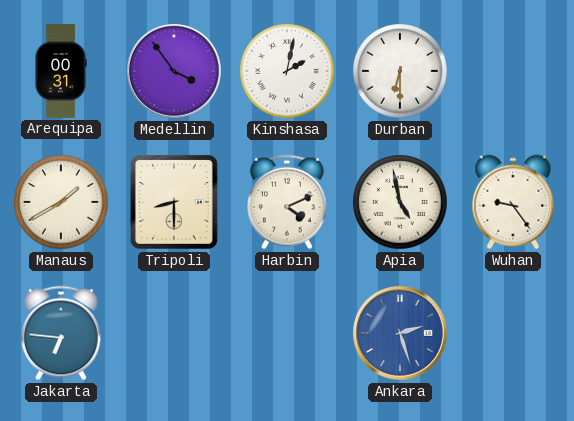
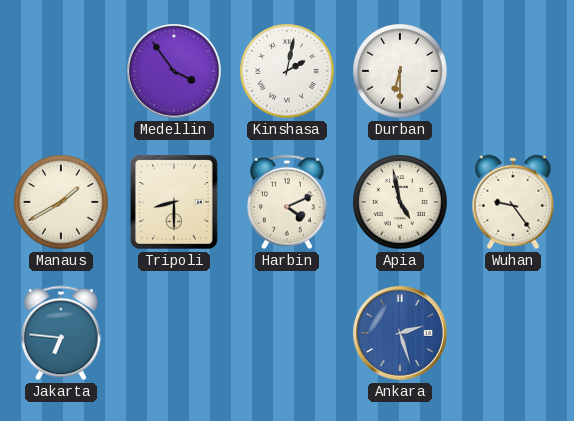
Arequipa: 00:31 -> none (61, 72)
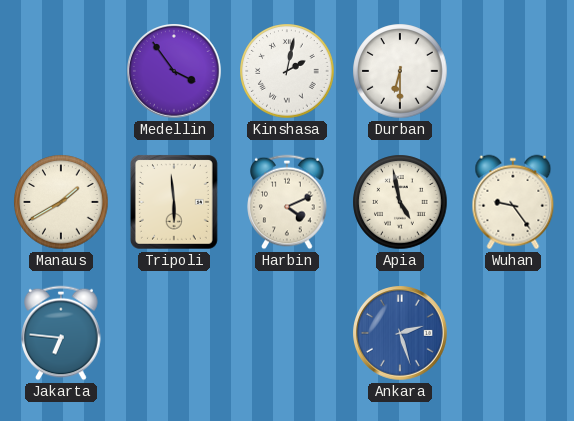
Tripoli: 8:30 -> 5:59 (174, 202)
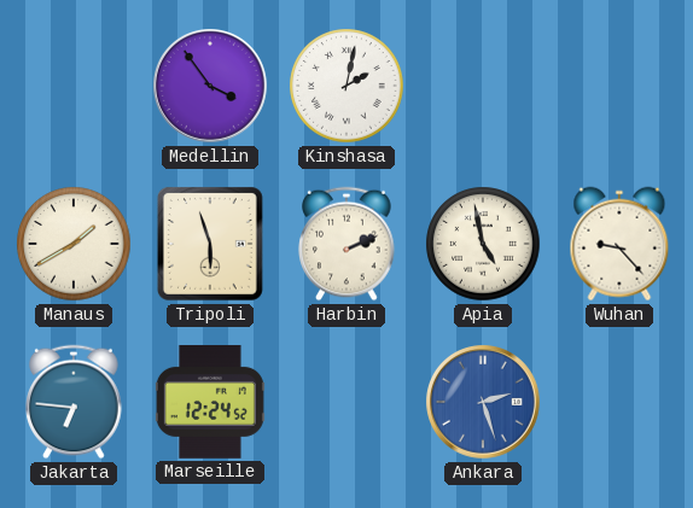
Durban: 6:30 -> none (400, 71)
Tripoli: 5:59 -> 5:57 (210, 244)
Harbin: 4:11 -> 2:11 (346, 244)
Wuhan: 9:24 -> 9:23 (619, 244)
Marseille: none -> 12:24 (210, 402)
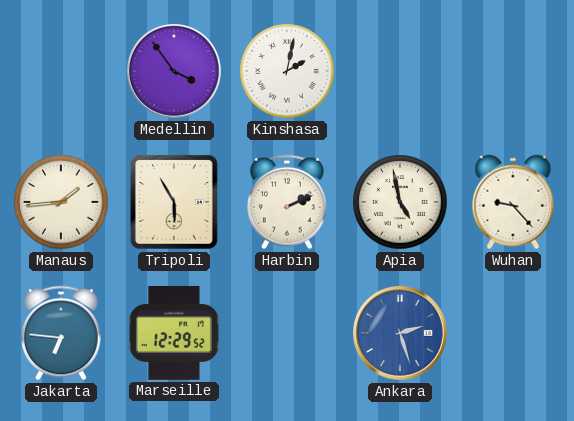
Manaus: 1:40 -> 1:44 (61, 202)
Tripoli: 5:57 -> 5:55 (174, 202)
Marseille: 12:24 -> 12:29 (174, 333)
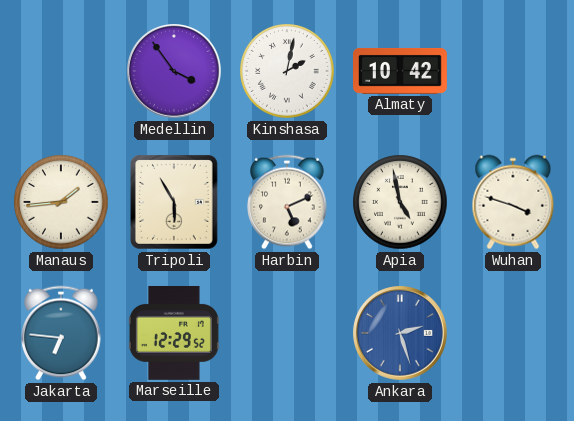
Almaty: none -> 10:42 (401, 71)
Harbin: 2:11 -> 5:11 (287, 202)
Wuhan: 9:23 -> 3:48 (513, 202)
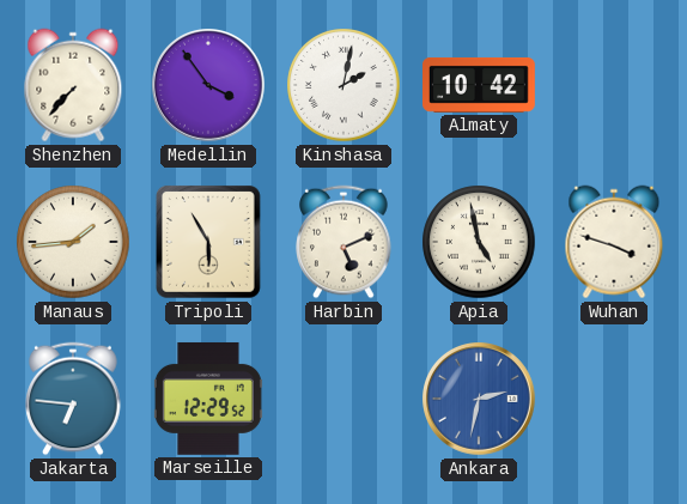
Shenzhen: none -> 7:37 (73, 85)
Ankara: 2:27 -> 2:32 (480, 400)
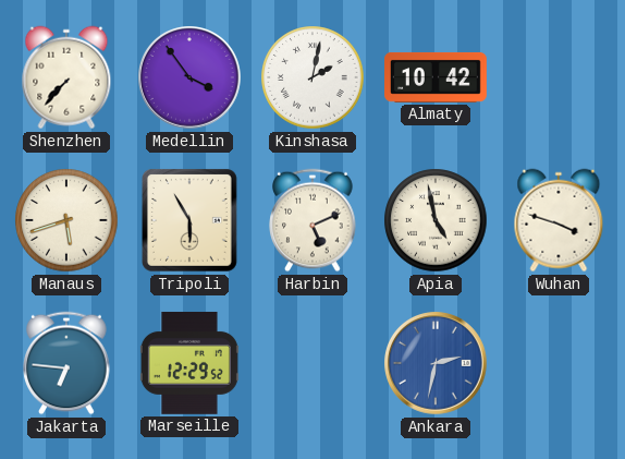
Manaus: 1:44 -> 5:42 (66, 220)
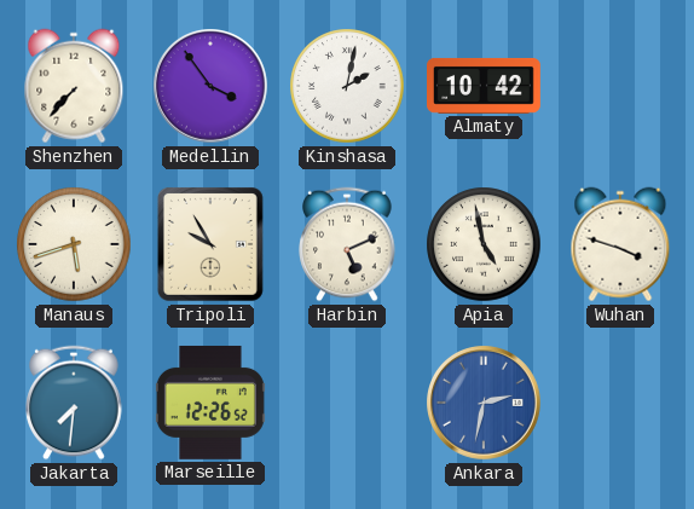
Tripoli: 5:55 -> 9:55 (210, 244)
Jakarta: 6:46 -> 7:31 (74, 403)
Marseille: 12:29 -> 12:26 (210, 403)
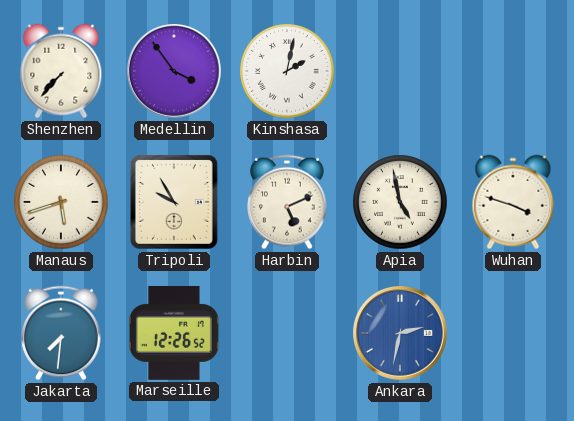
Almaty: 10:42 -> none (485, 86)
